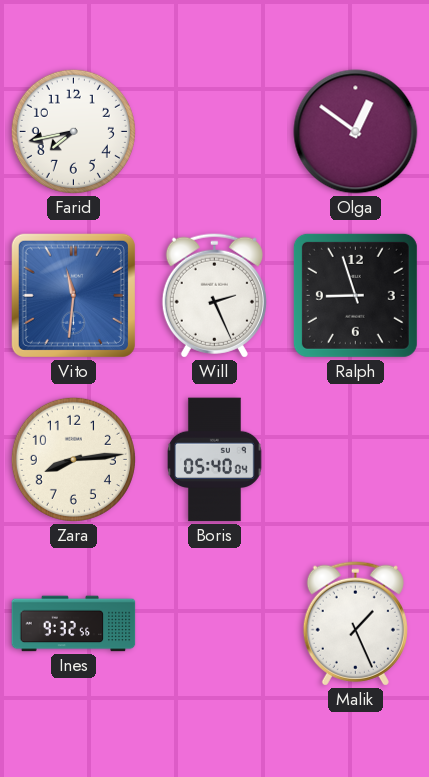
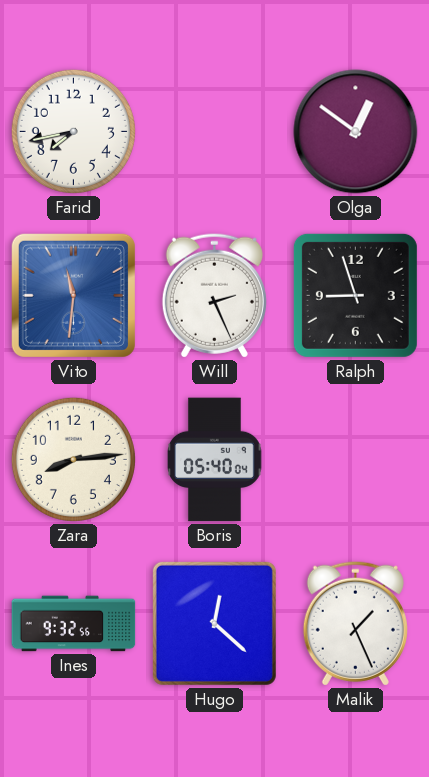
Hugo: none -> 12:22 (214, 623)
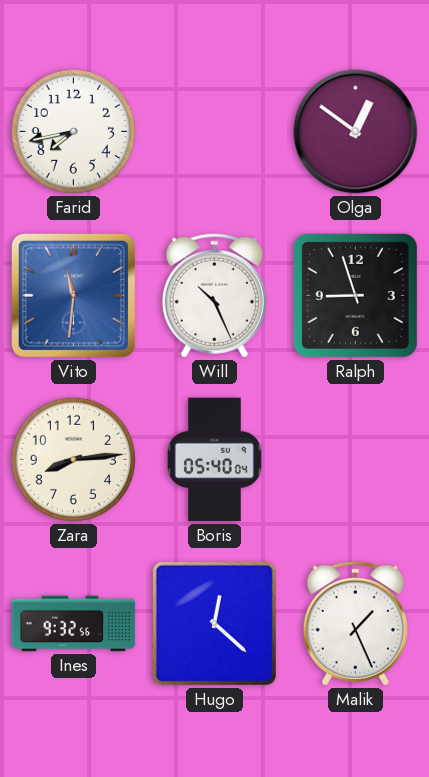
Will: 2:26 -> 10:26 (214, 295)
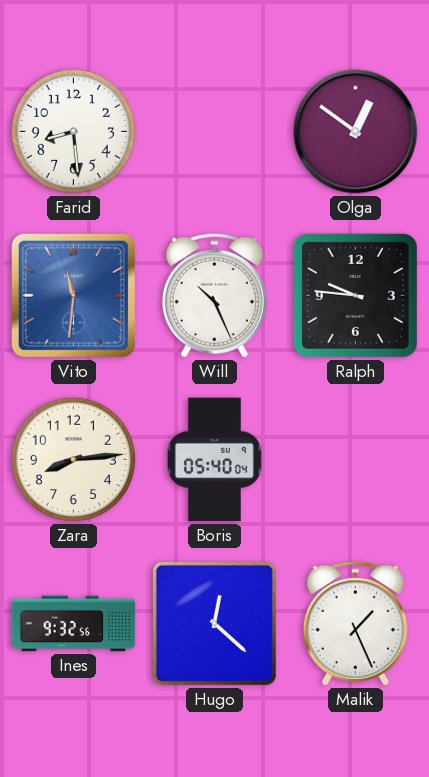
Farid: 7:43 -> 8:29 (73, 131)
Ralph: 8:57 -> 9:46 (355, 295)
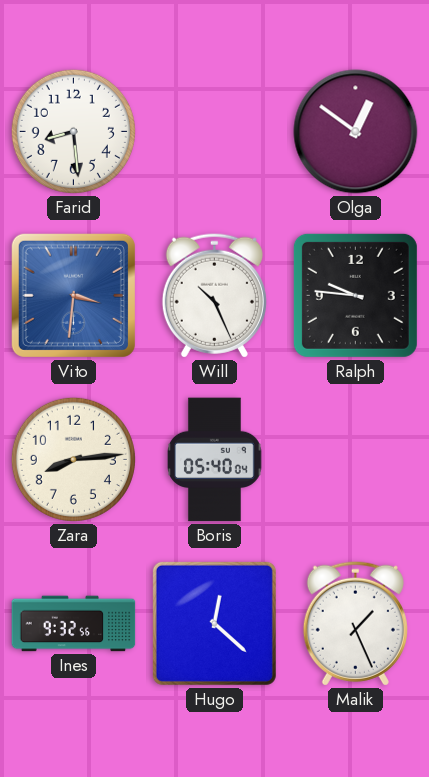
Vito: 11:31 -> 3:31 (73, 295)
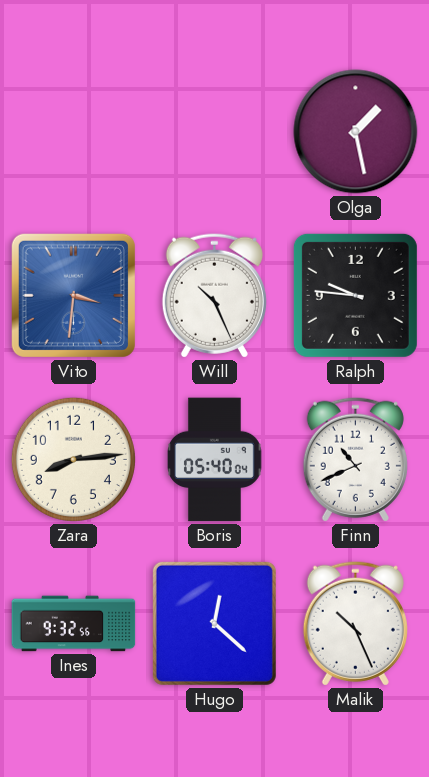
Farid: 8:29 -> none (73, 131)
Olga: 12:51 -> 1:28 (356, 132)
Finn: none -> 10:41 (355, 459)
Malik: 1:26 -> 10:26 (355, 623)
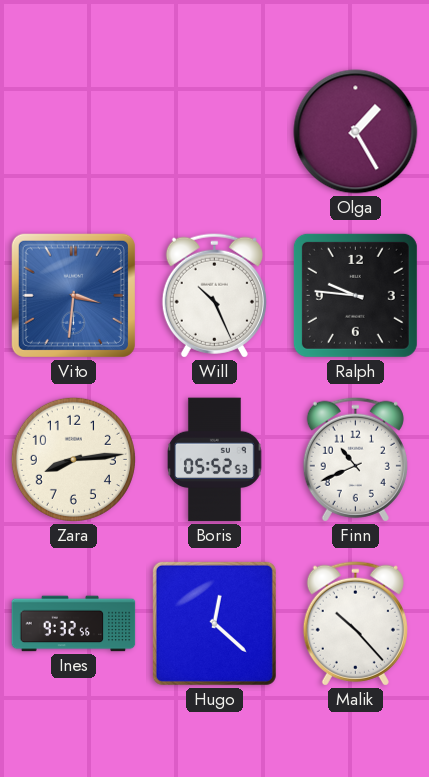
Olga: 1:28 -> 1:25 (356, 132)
Boris: 05:40 -> 05:52 (215, 460)
Malik: 10:26 -> 10:23 (355, 623)
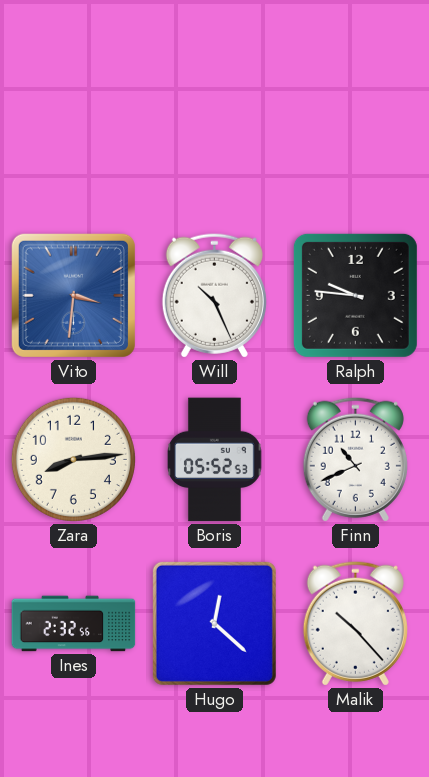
Olga: 1:25 -> none (356, 132)
Ines: 9:32 -> 2:32 (74, 624)
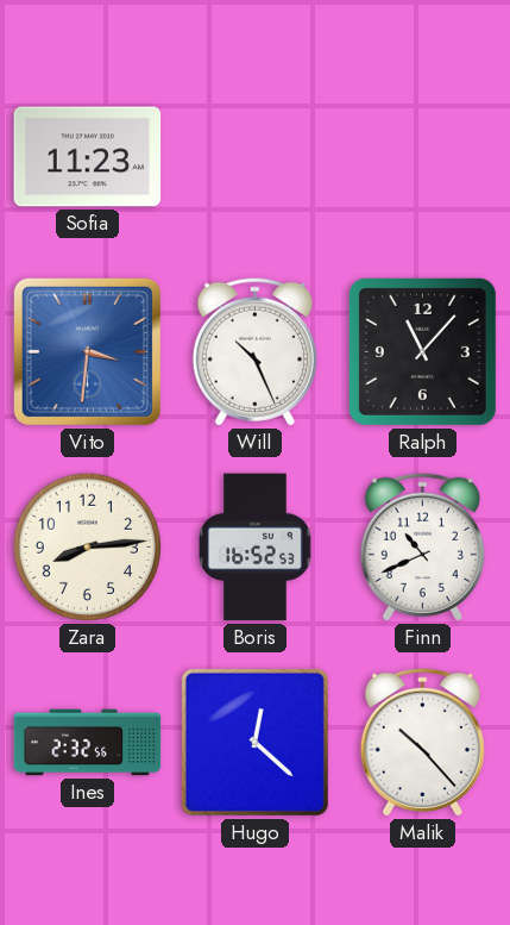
Sofia: none -> 11:23 (88, 157)
Ralph: 9:46 -> 11:07 (422, 351)
Boris: 05:52 -> 16:52 (256, 548)
